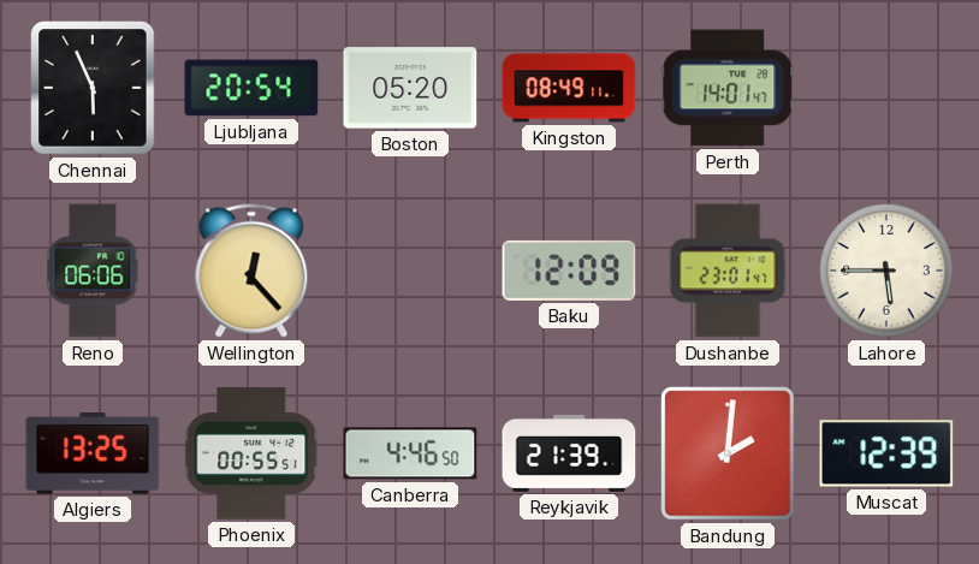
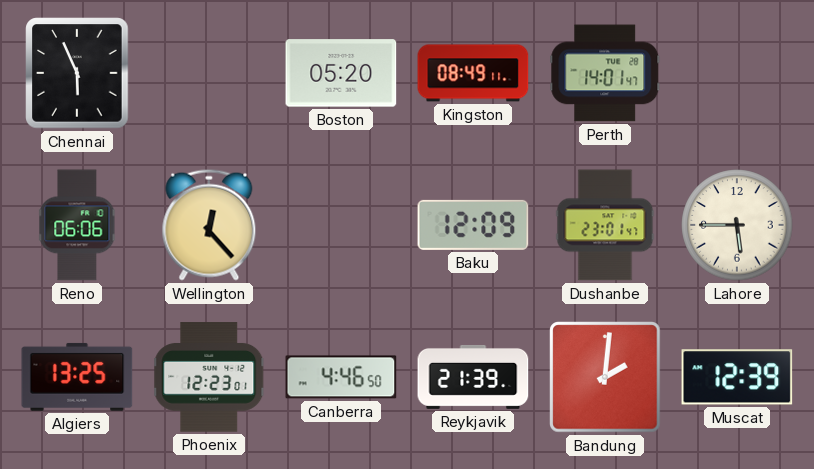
Ljubljana: 20:54 -> none (251, 88)
Phoenix: 00:55 -> 12:23 (210, 377)
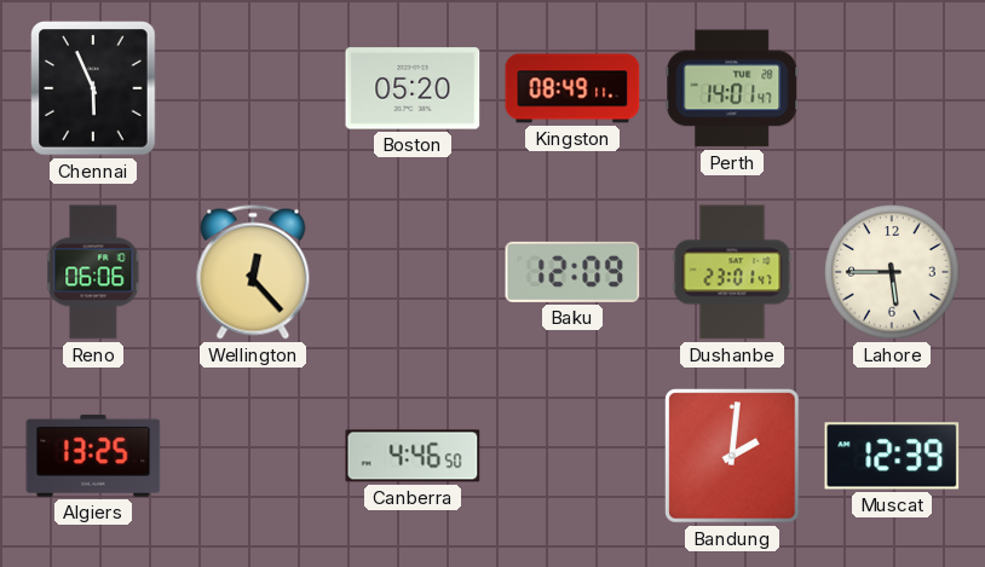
Phoenix: 12:23 -> none (210, 377)
Reykjavik: 21:39 -> none (473, 377)
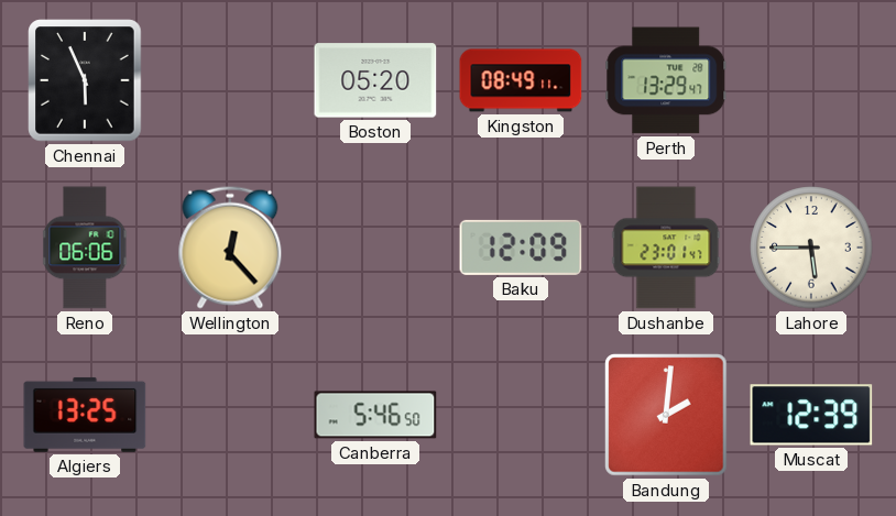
Perth: 14:01 -> 13:29 (666, 80)
Canberra: 4:46 -> 5:46 (375, 415)
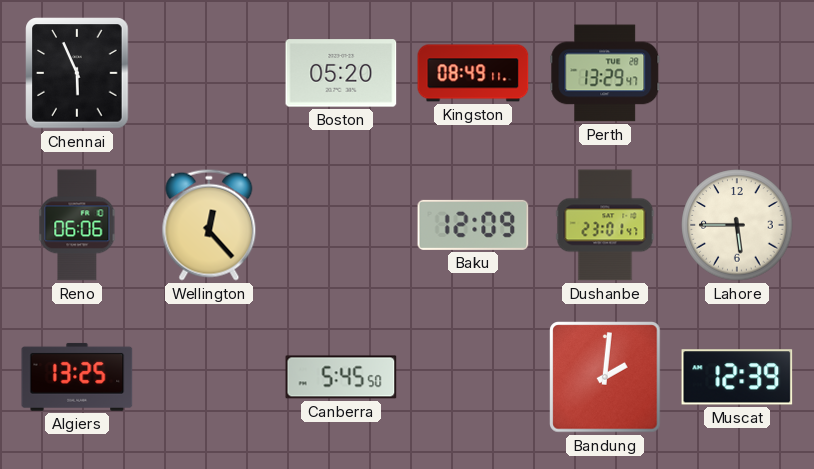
Canberra: 5:46 -> 5:45 (341, 377)
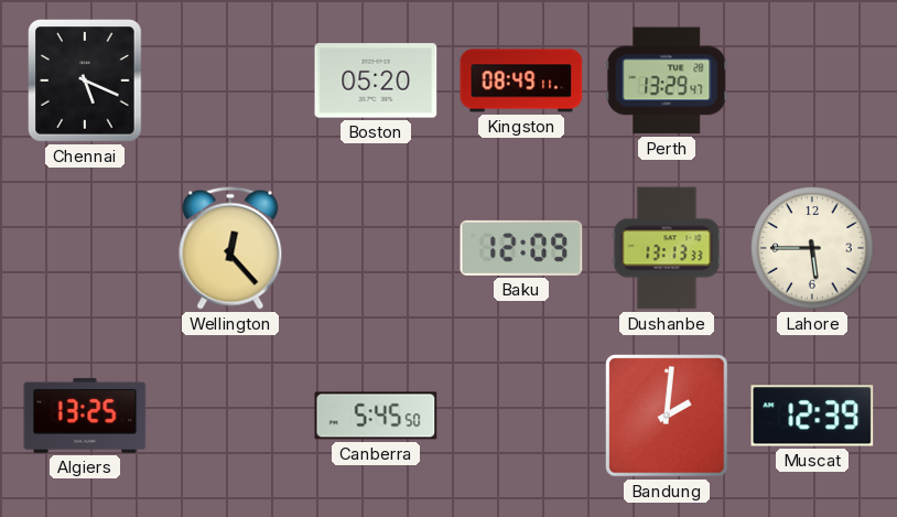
Chennai: 5:56 -> 5:19 (85, 80)
Reno: 06:06 -> none (77, 225)
Dushanbe: 23:01 -> 13:13 (667, 248)
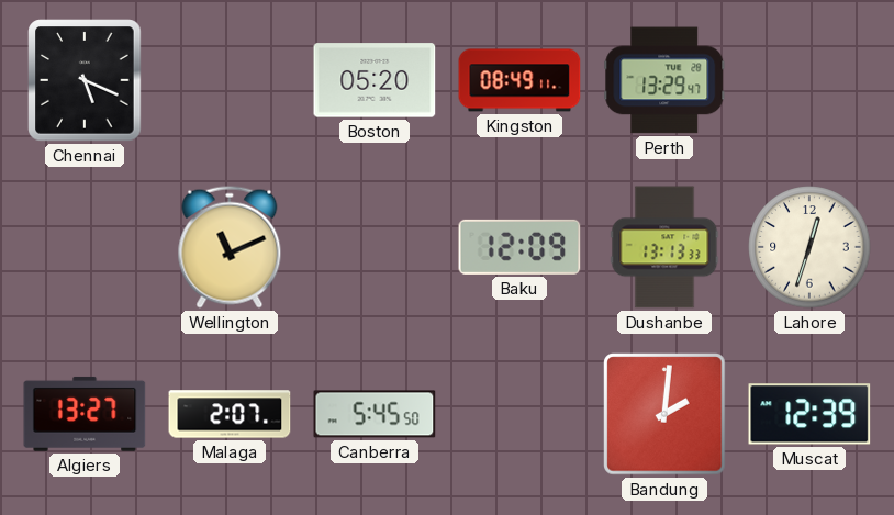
Wellington: 12:23 -> 11:11 (230, 247)
Lahore: 5:45 -> 12:33 (809, 247)
Algiers: 13:25 -> 13:27 (85, 414)
Malaga: none -> 2:07 (230, 414)
